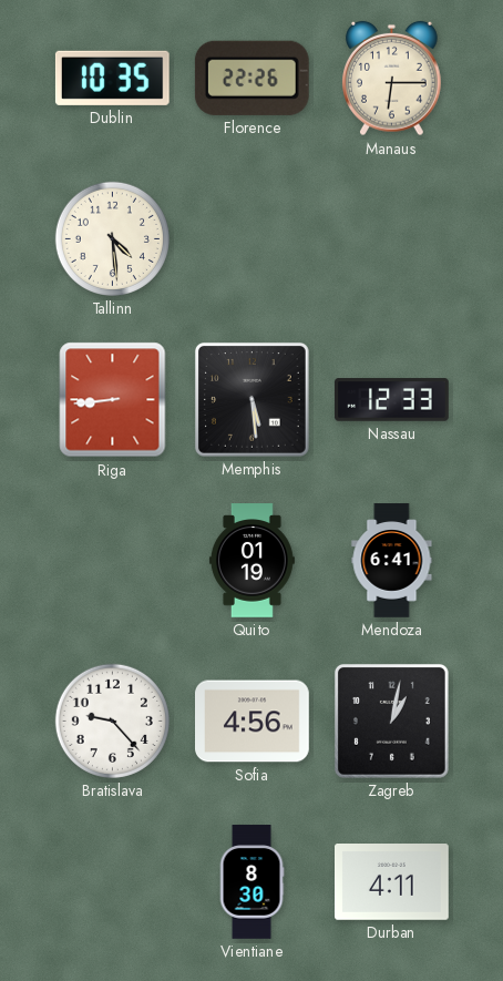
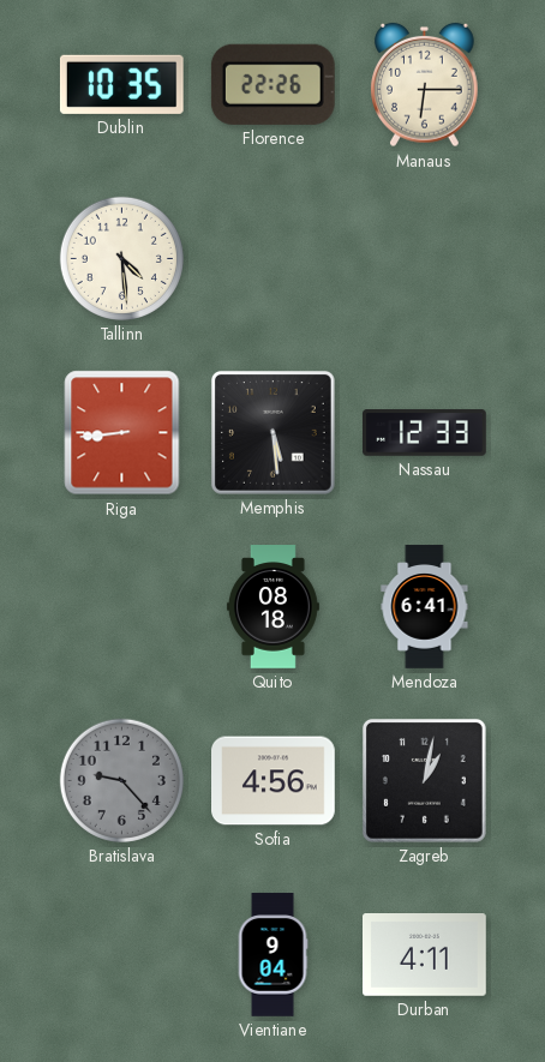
Quito: 01:19 -> 08:18 (272, 607)
Bratislava dial: white -> grey (121, 780)
Vientiane: 8:30 -> 9:04 (272, 955)
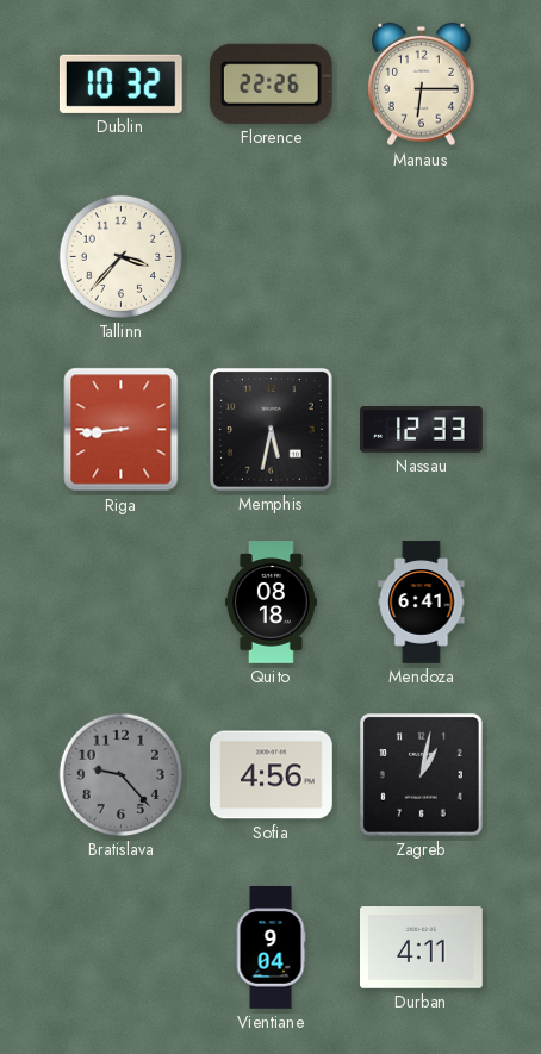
Dublin: 10:35 -> 10:32 (120, 83)
Tallinn: 4:29 -> 3:37 (120, 256)
Memphis: 5:29 -> 5:32 (270, 429)
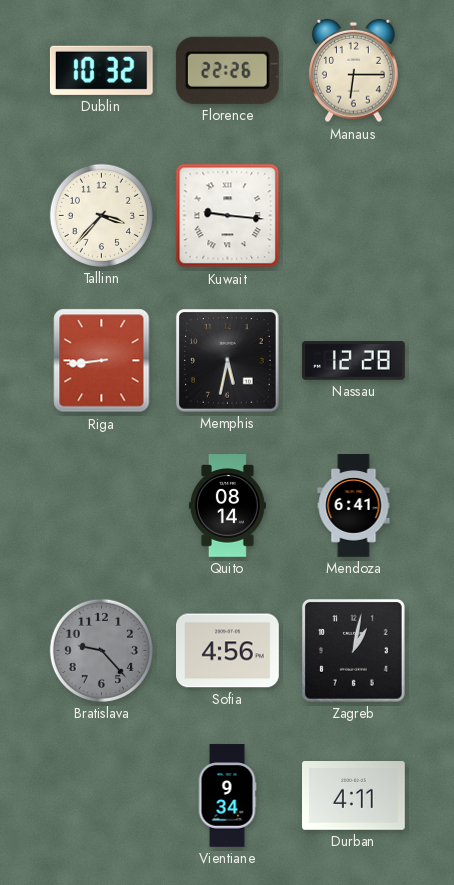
Kuwait: none -> 9:16 (228, 216)
Nassau: 12:33 -> 12:28 (354, 361)
Quito: 08:18 -> 08:14 (227, 506)
Vientiane: 9:04 -> 9:34 (227, 796)
